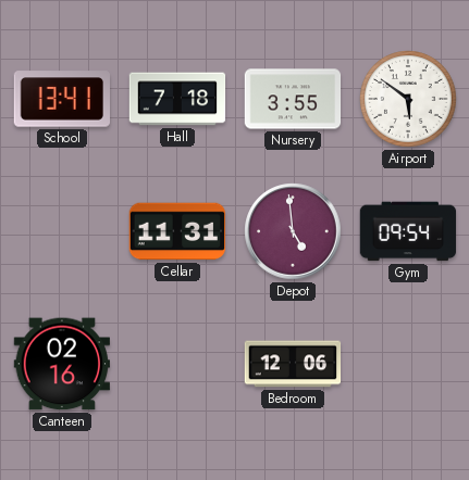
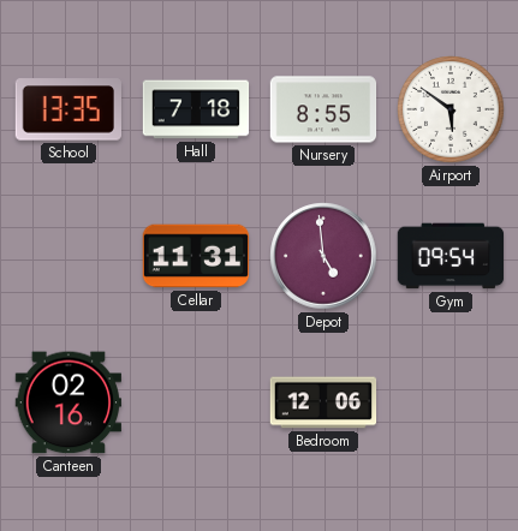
School: 13:41 -> 13:35 (67, 109)
Nursery: 3:55 -> 8:55 (323, 109)
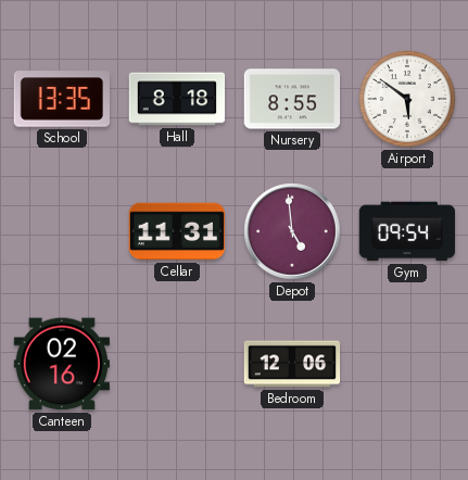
Hall: 7:18 -> 8:18 (177, 99)
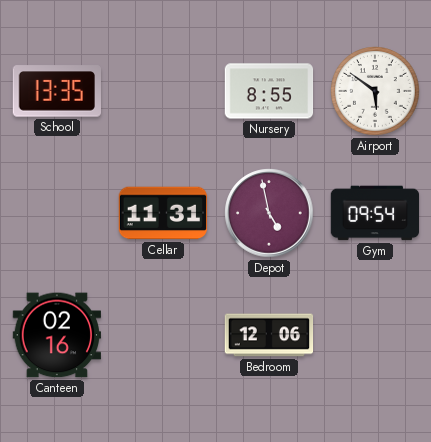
Hall: 8:18 -> none (177, 99)
Depot: 4:59 -> 4:58 (269, 213)
